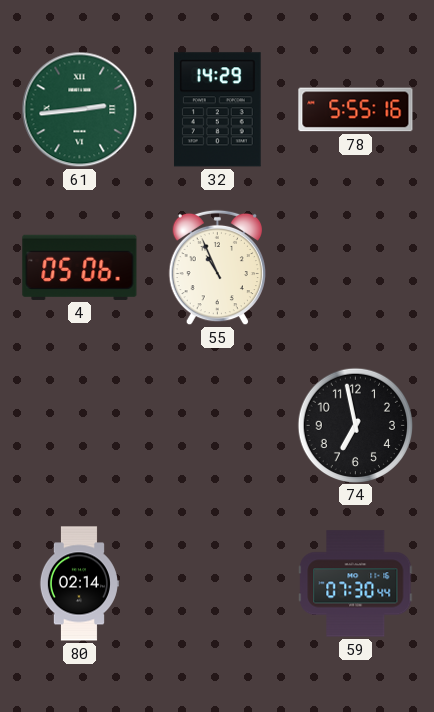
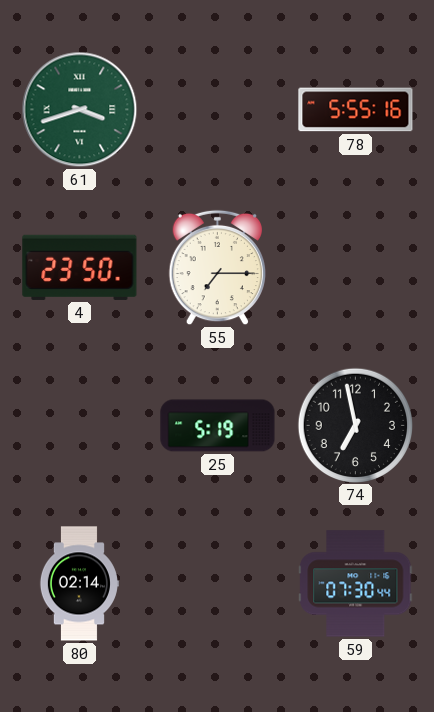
61: 2:44 -> 3:42 (80, 110)
32: 14:29 -> none (217, 110)
4: 05:06 -> 23:50 (80, 267)
55: 10:56 -> 7:15 (217, 268)
25: none -> 5:19 (218, 426)
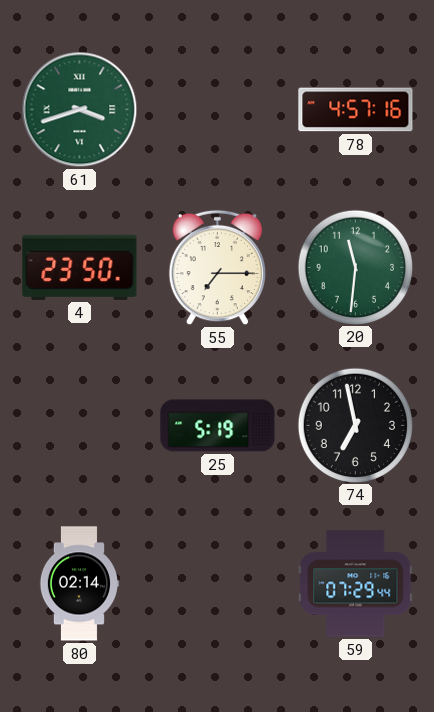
78: 5:55 -> 4:57 (356, 110)
20: none -> 11:31 (355, 267)
59: 07:30 -> 07:29 (356, 584)
